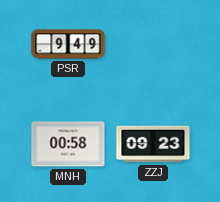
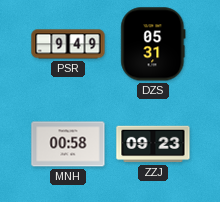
DZS: none -> 05:31 (153, 44)
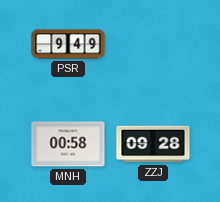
DZS: 05:31 -> none (153, 44)
ZZJ: 09:23 -> 09:28 (153, 144)
